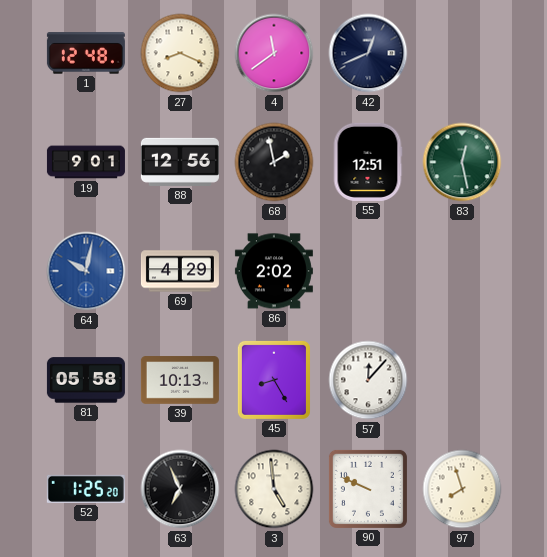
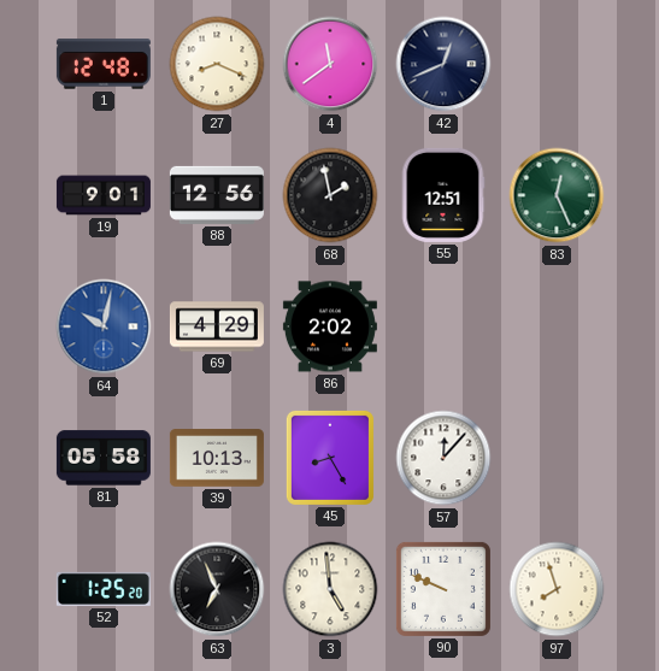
83: 12:28 -> 12:26 (557, 195)
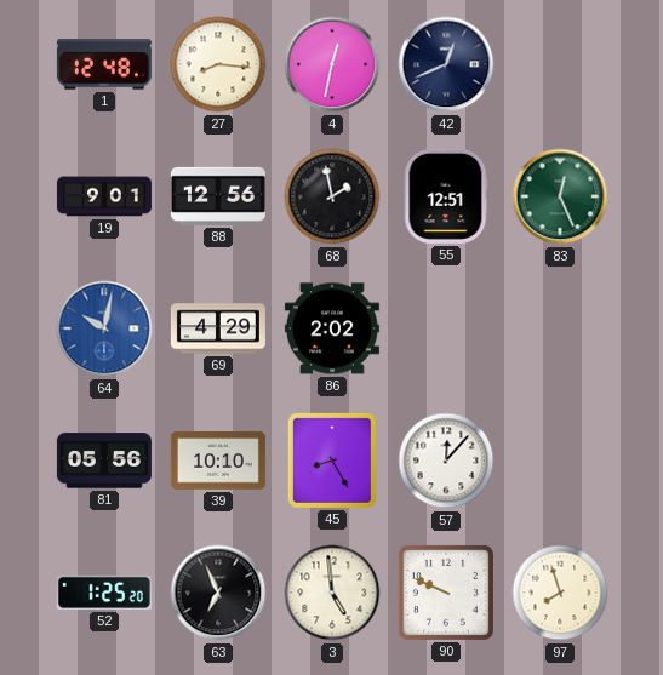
27: 8:19 -> 8:16 (218, 64)
4: 11:39 -> 12:32 (332, 64)
81: 05:58 -> 05:56 (104, 461)
39: 10:13 -> 10:10 (218, 461)
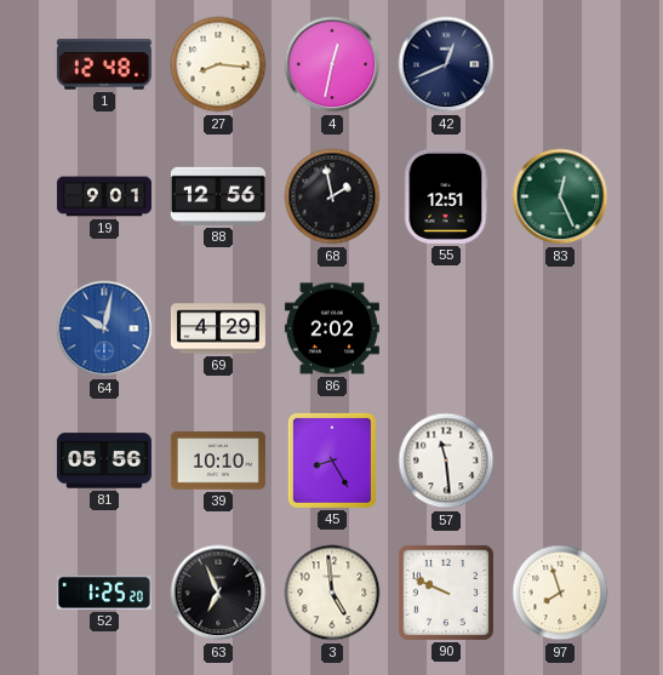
57: 12:07 -> 11:29 (446, 461)
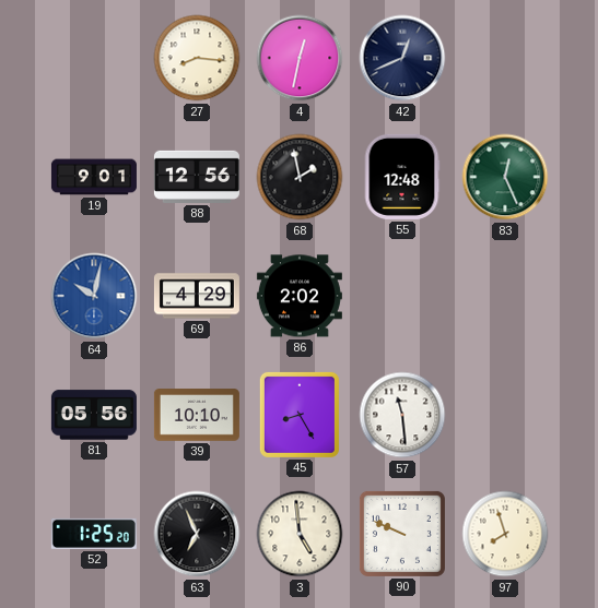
1: 12:48 -> none (104, 64)
55: 12:51 -> 12:48 (402, 177)
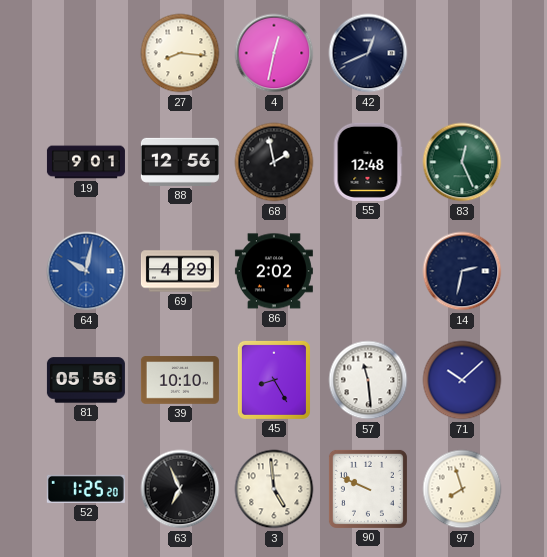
14: none -> 2:32 (462, 271)
71: none -> 10:08 (462, 380)
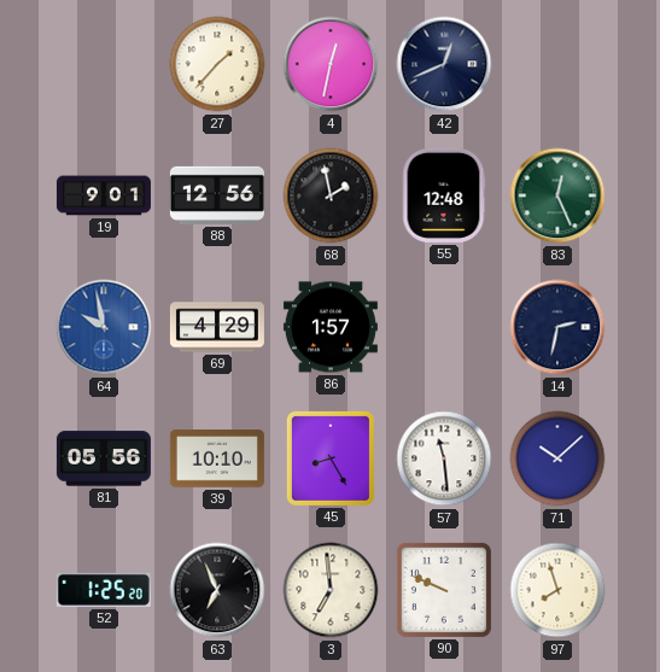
27: 8:16 -> 1:37 (217, 64)
64: 10:02 -> 9:58 (104, 327)
86: 2:02 -> 1:57 (331, 327)
3: 4:59 -> 6:59 (331, 590)
